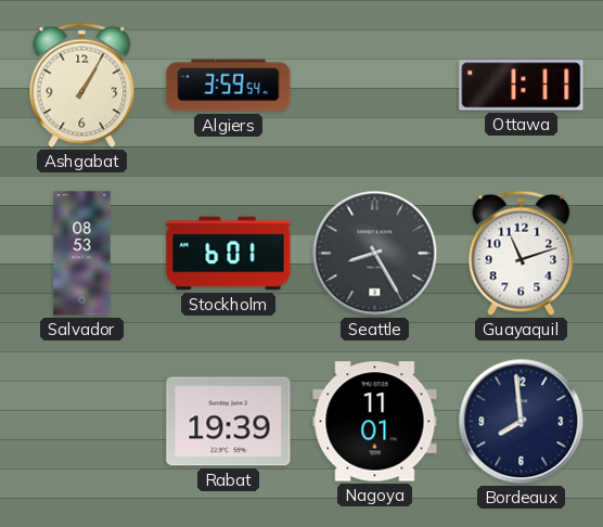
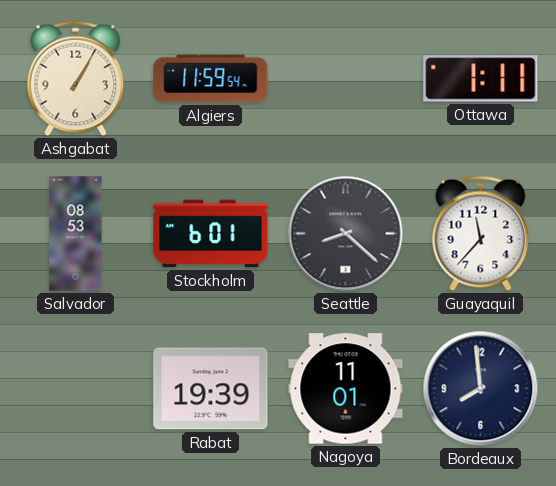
Algiers: 3:59 -> 11:59 (211, 79)
Seattle: 8:25 -> 8:22 (346, 234)
Guayaquil: 11:12 -> 11:37 (481, 234)
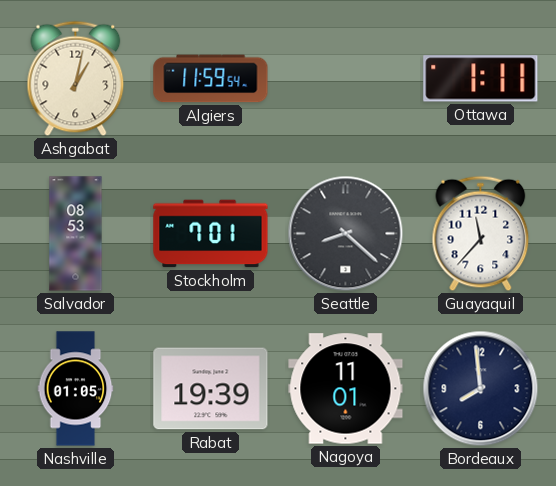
Ashgabat: 1:05 -> 1:02 (76, 79)
Stockholm: 6:01 -> 7:01 (211, 234)
Nashville: none -> 01:05 (76, 389)
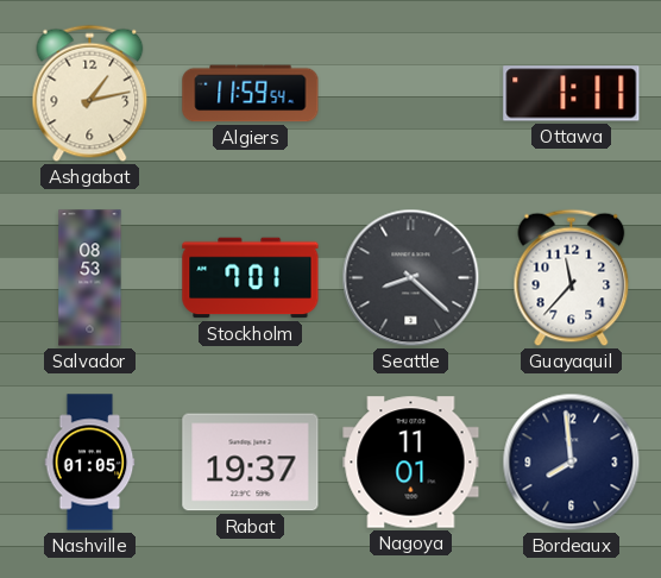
Ashgabat: 1:02 -> 1:13 (90, 94)
Rabat: 19:39 -> 19:37 (251, 463)
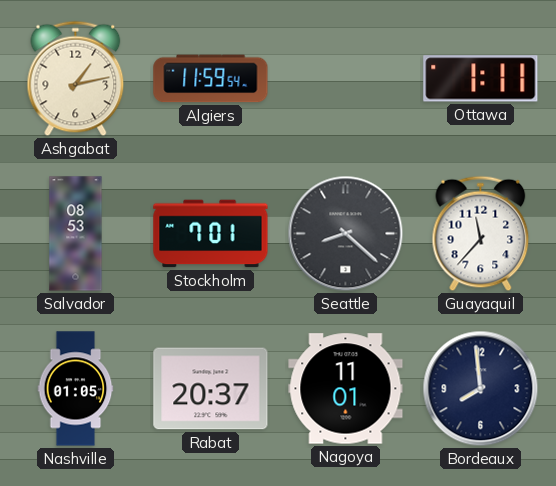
Rabat: 19:37 -> 20:37 (211, 389)
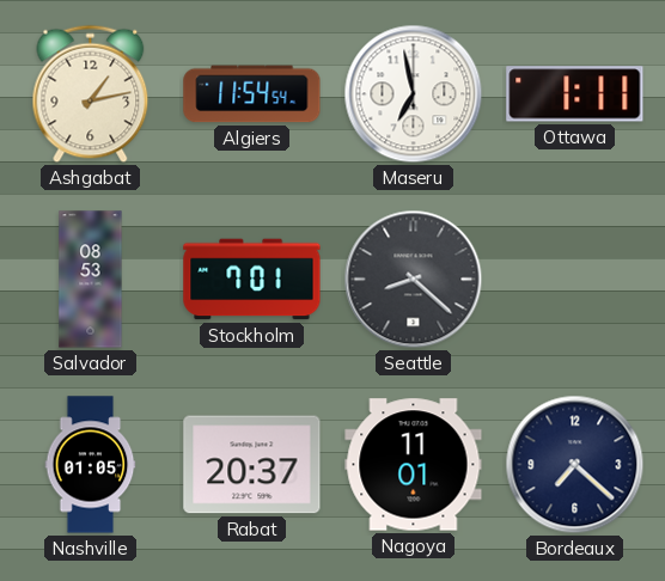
Algiers: 11:59 -> 11:54 (252, 94)
Maseru: none -> 6:58 (414, 94)
Guayaquil: 11:37 -> none (481, 234)
Bordeaux: 7:59 -> 7:22 (575, 465)
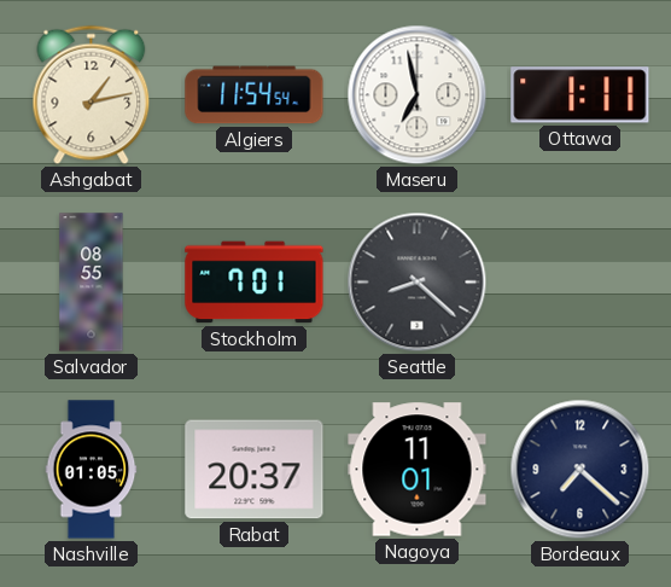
Salvador: 08:53 -> 08:55 (92, 283)
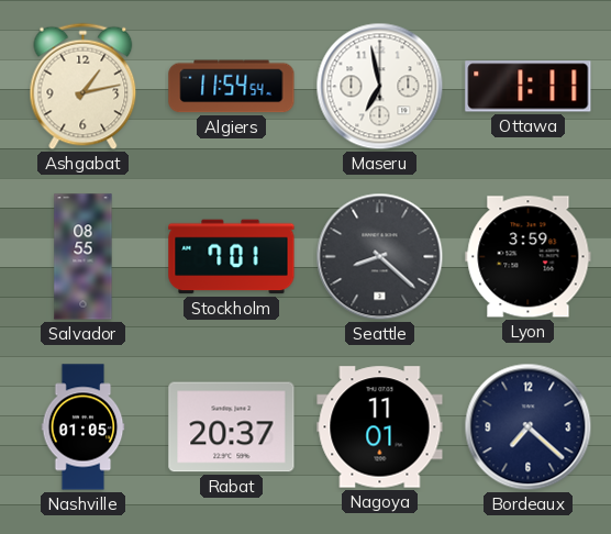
Lyon: none -> 3:59 (529, 257)
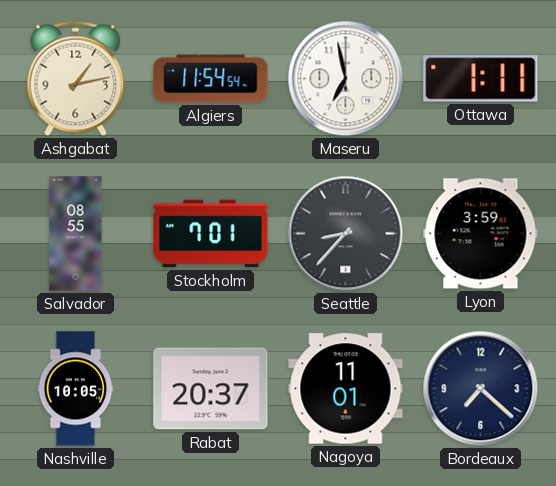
Seattle: 8:22 -> 8:37 (346, 234)
Nashville: 01:05 -> 10:05 (76, 389)
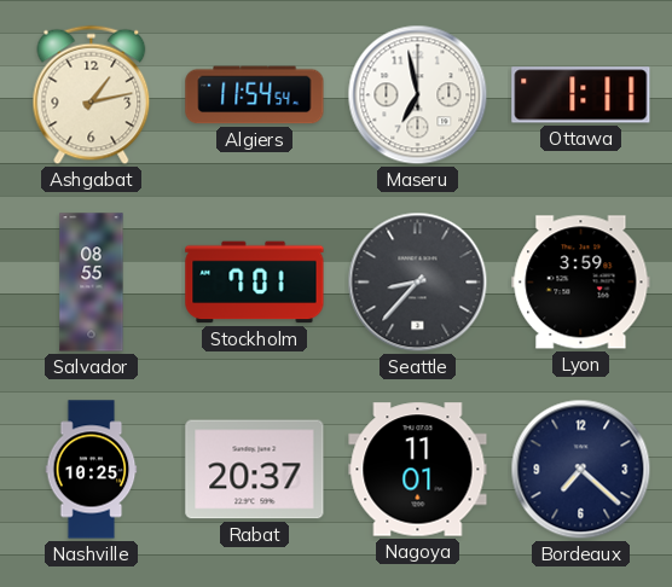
Nashville: 10:05 -> 10:25 (92, 470)
